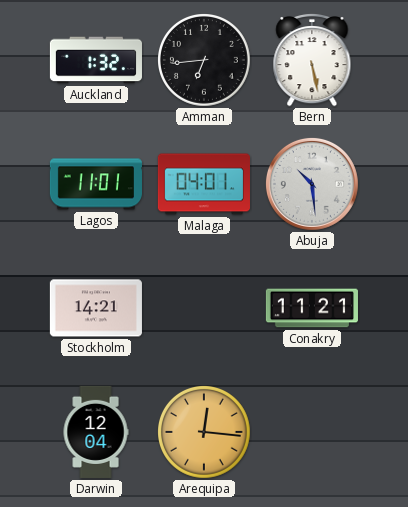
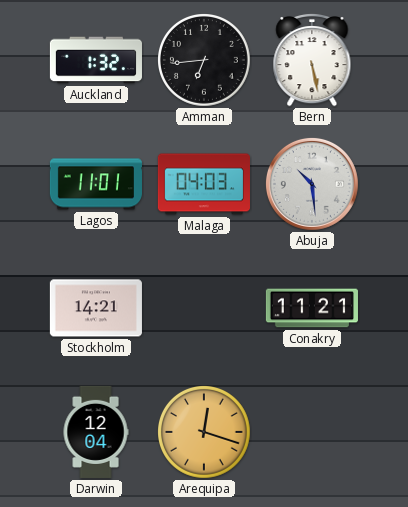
Malaga: 04:01 -> 04:03 (204, 184)
Arequipa: 12:16 -> 12:18 (205, 433)
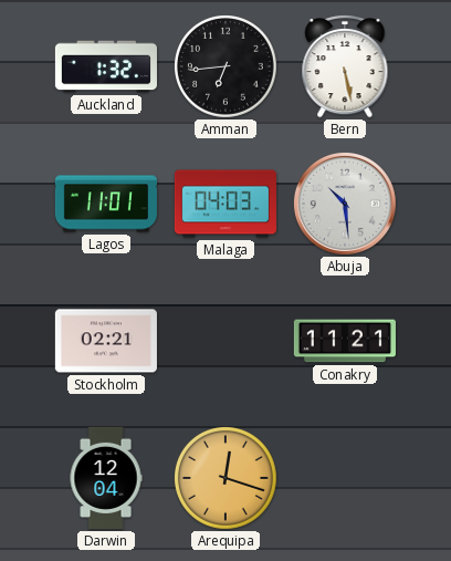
Stockholm: 14:21 -> 02:21 (106, 341)
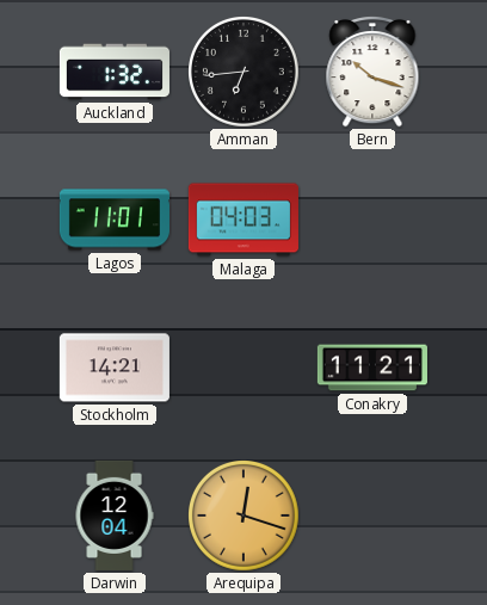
Bern: 5:28 -> 10:18 (372, 72)
Abuja: 10:29 -> none (345, 204)
Stockholm: 02:21 -> 14:21 (115, 368)
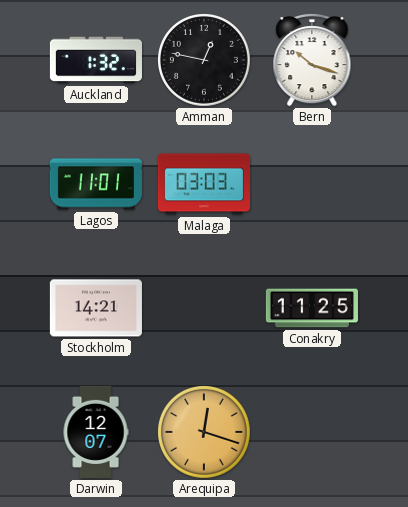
Amman: 6:44 -> 12:47 (205, 61)
Malaga: 04:03 -> 03:03 (204, 184)
Conakry: 11:21 -> 11:25 (312, 308)
Darwin: 12:04 -> 12:07 (96, 432)
